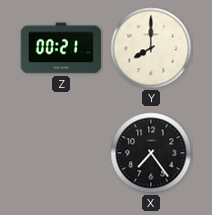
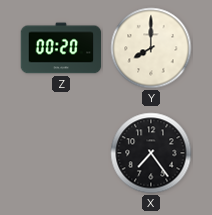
Z: 00:21 -> 00:20 (61, 48)
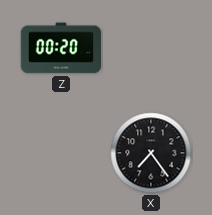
Y: 8:00 -> none (151, 48)
